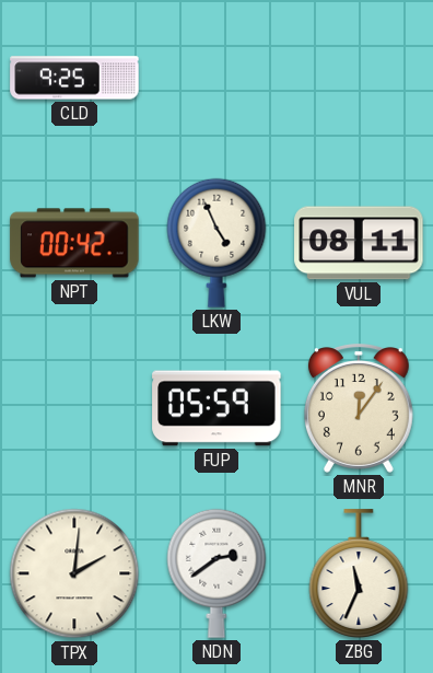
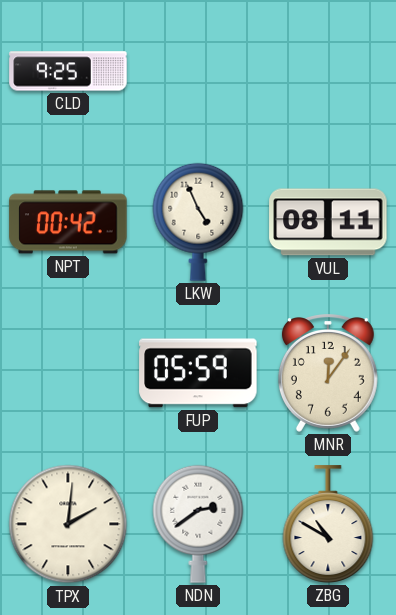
ZBG: 11:34 -> 10:50 (328, 524)
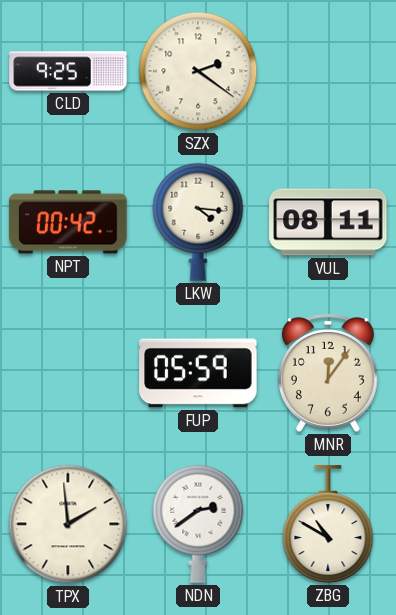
SZX: none -> 2:21 (198, 71)
LKW: 4:56 -> 4:16 (198, 222)
TPX: 2:01 -> 1:59 (68, 524)
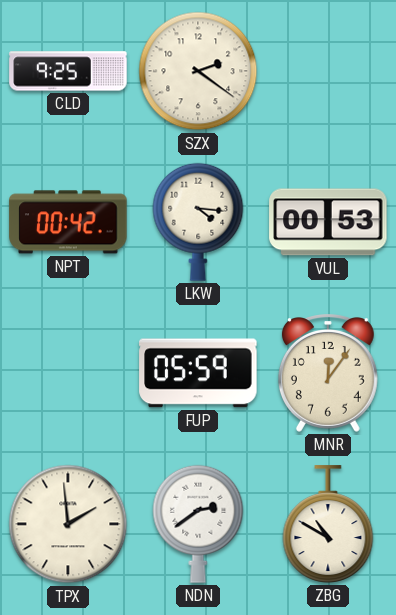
VUL: 08:11 -> 00:53 (328, 222)
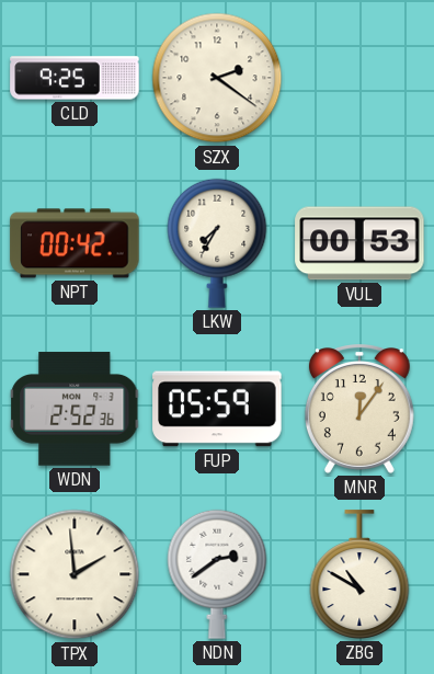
LKW: 4:16 -> 7:35 (217, 243)
WDN: none -> 2:52 (76, 409)
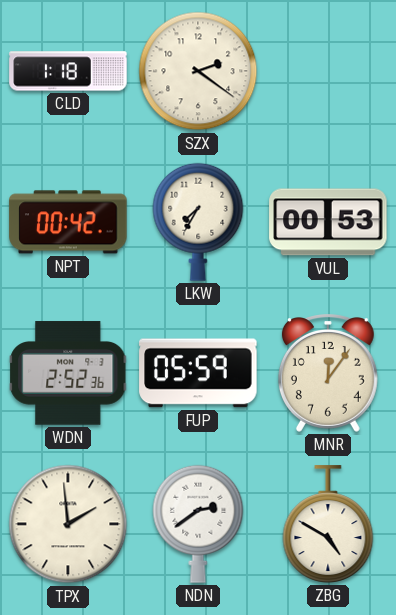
CLD: 9:25 -> 1:18 (68, 71)
ZBG: 10:50 -> 4:50 (328, 524)
